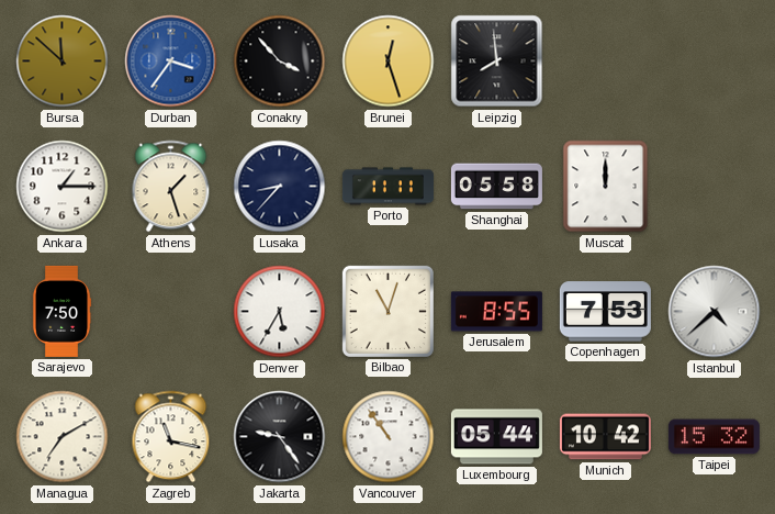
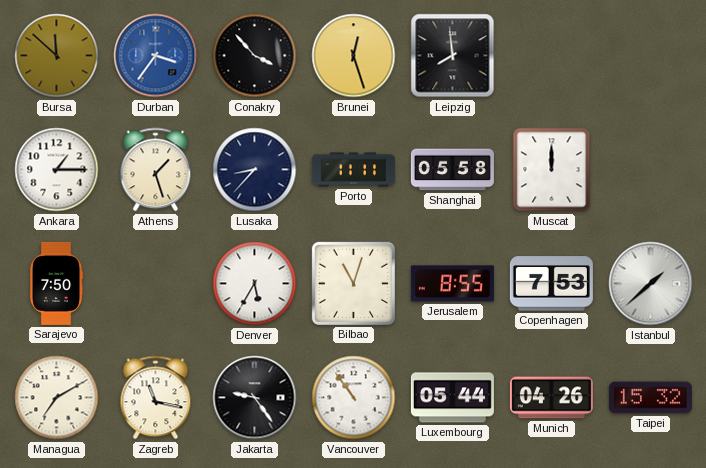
Istanbul: 4:38 -> 1:38 (651, 284)
Munich: 10:42 -> 04:26 (551, 398)
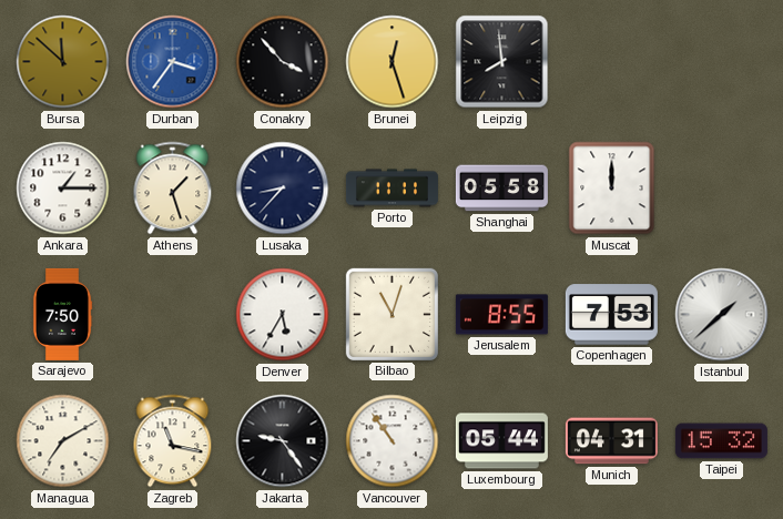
Munich: 04:26 -> 04:31 (611, 441)
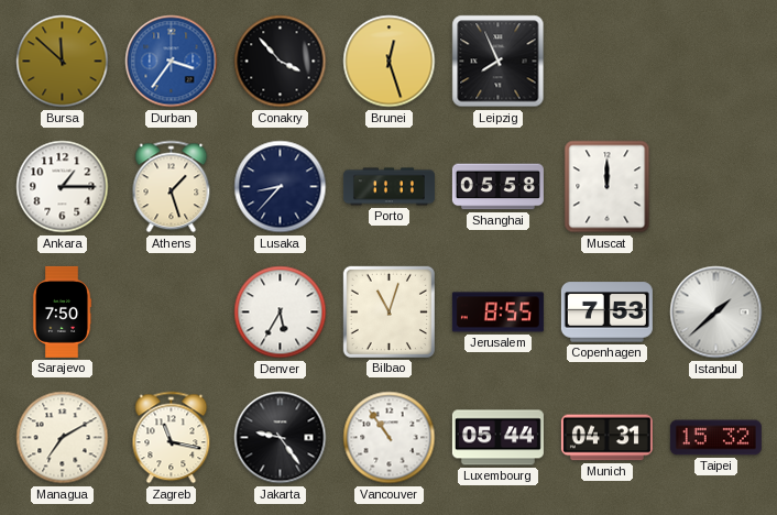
Leipzig: 7:59 -> 7:56 (499, 62)
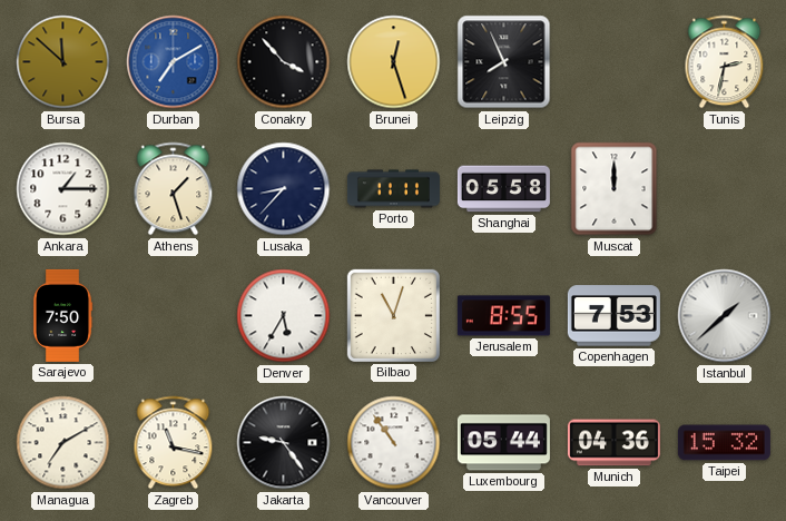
Durban: 3:36 -> 7:10 (174, 62)
Tunis: none -> 2:32 (725, 62)
Munich: 04:31 -> 04:36 (613, 443)
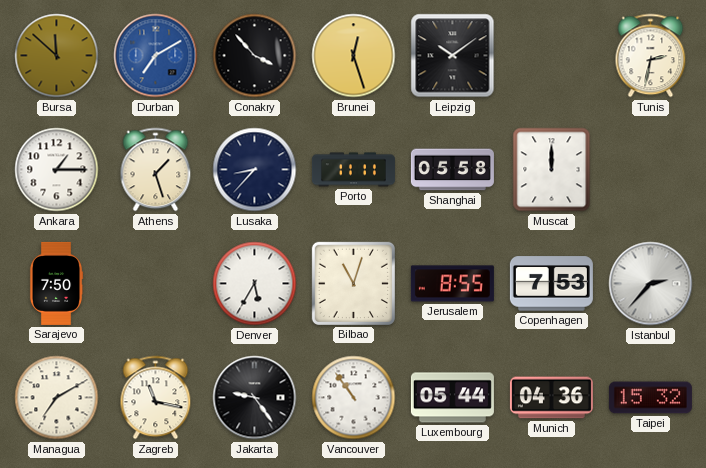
Leipzig: 7:56 -> 10:09 (453, 56)
Istanbul: 1:38 -> 2:37 (651, 284)
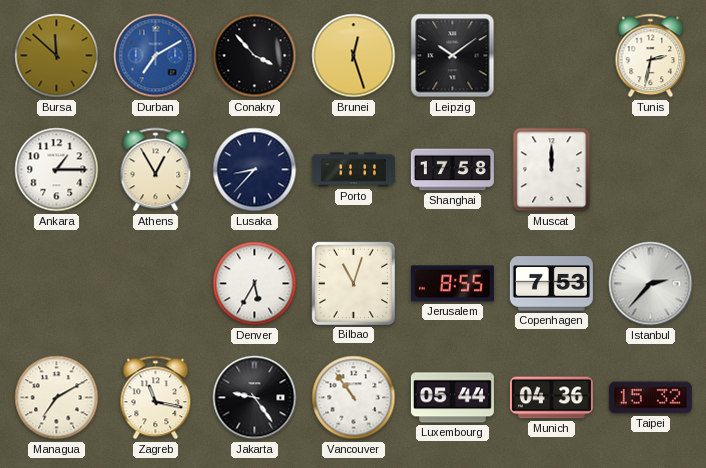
Athens: 1:27 -> 12:55 (156, 170)
Shanghai: 05:58 -> 17:58 (452, 170)
Sarajevo: 7:50 -> none (56, 283)
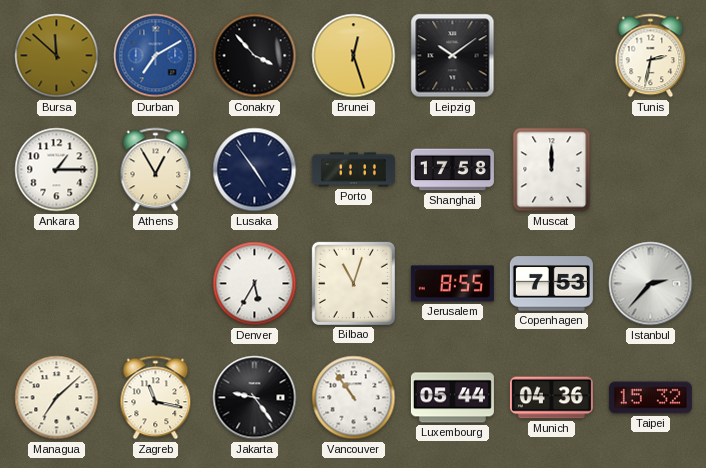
Lusaka: 8:37 -> 4:54 (255, 170)
Managua: 7:10 -> 7:08 (57, 398)
